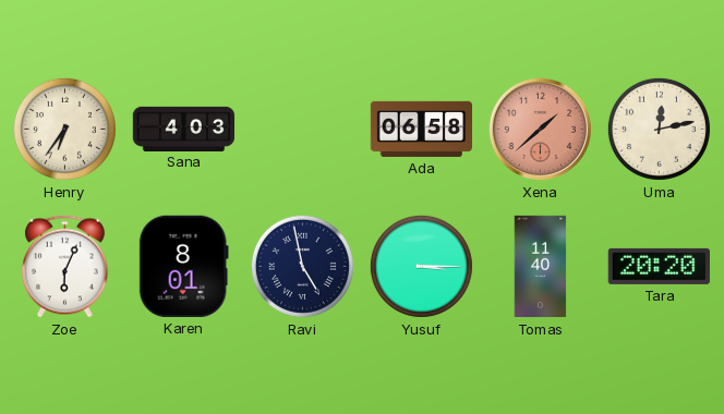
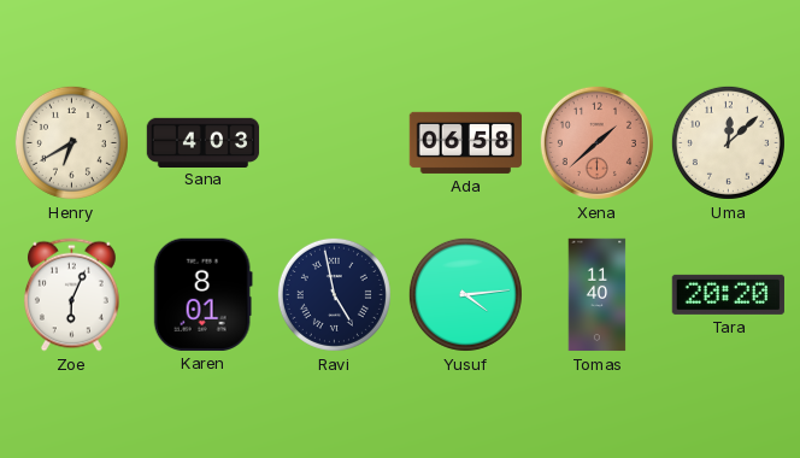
Henry: 6:36 -> 6:40 (71, 142)
Uma: 12:13 -> 12:08 (728, 142)
Yusuf: 3:15 -> 4:14 (465, 294)
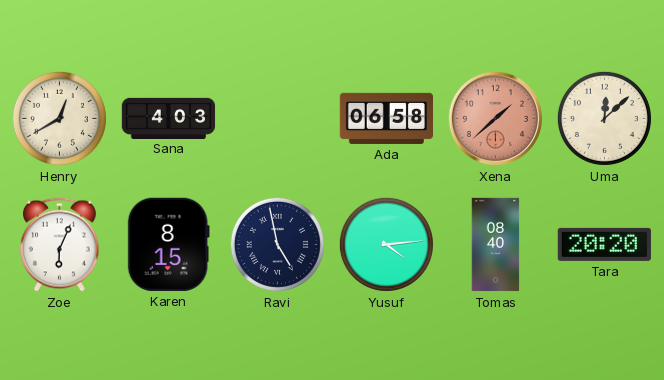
Henry: 6:40 -> 12:40 (59, 118)
Karen: 8:01 -> 8:15 (168, 244)
Tomas: 11:40 -> 08:40 (496, 245)
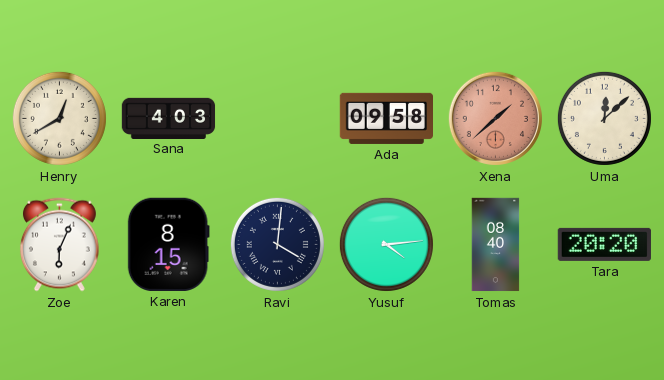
Ada: 06:58 -> 09:58 (386, 118)
Ravi: 4:58 -> 4:01 (277, 244)
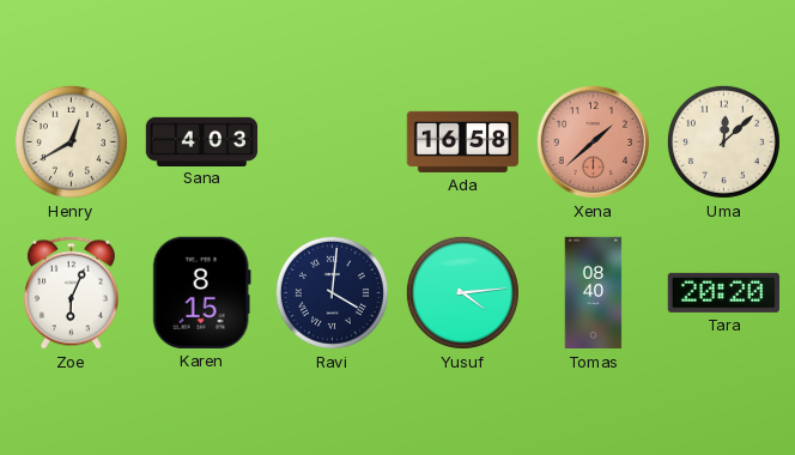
Ada: 09:58 -> 16:58 (462, 141)
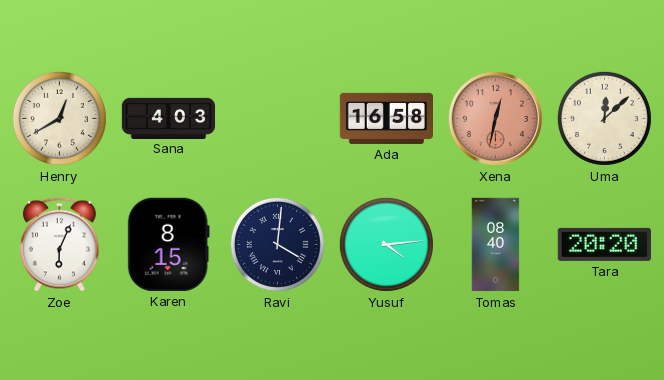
Xena: 1:38 -> 12:32 (495, 118)
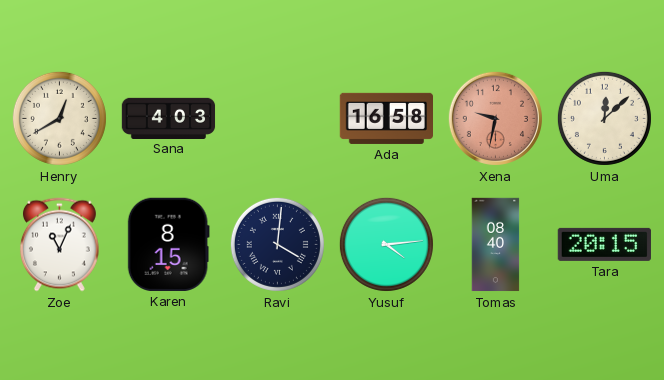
Xena: 12:32 -> 9:32 (495, 118)
Zoe: 6:04 -> 11:04 (59, 245)
Tara: 20:20 -> 20:15 (604, 244)
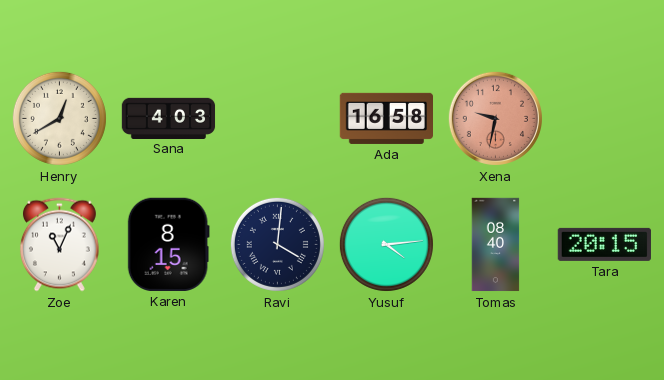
Uma: 12:08 -> none (604, 118)
